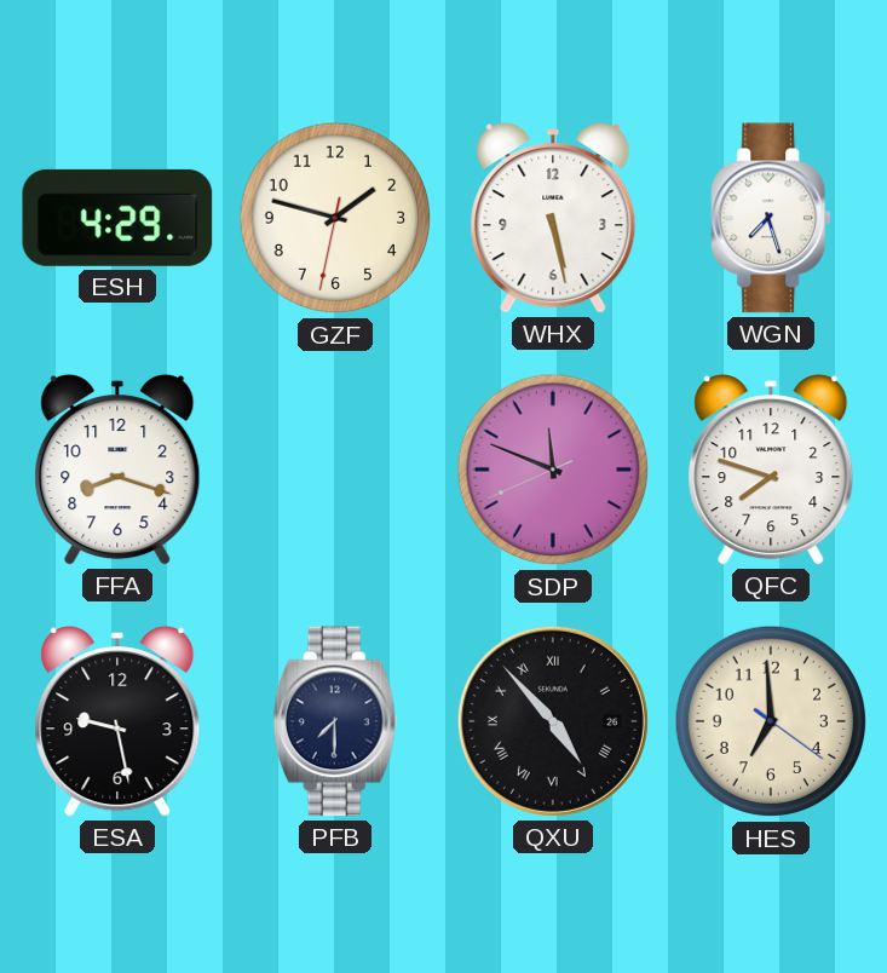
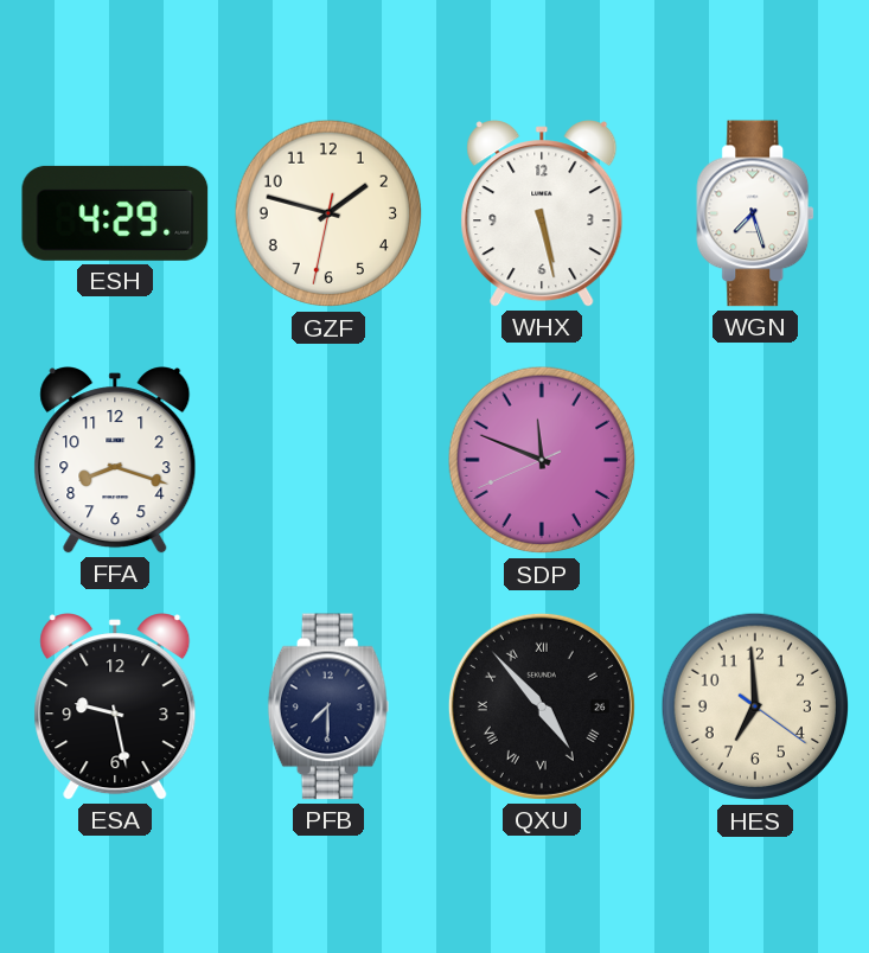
QFC: 7:48 -> none (771, 470)
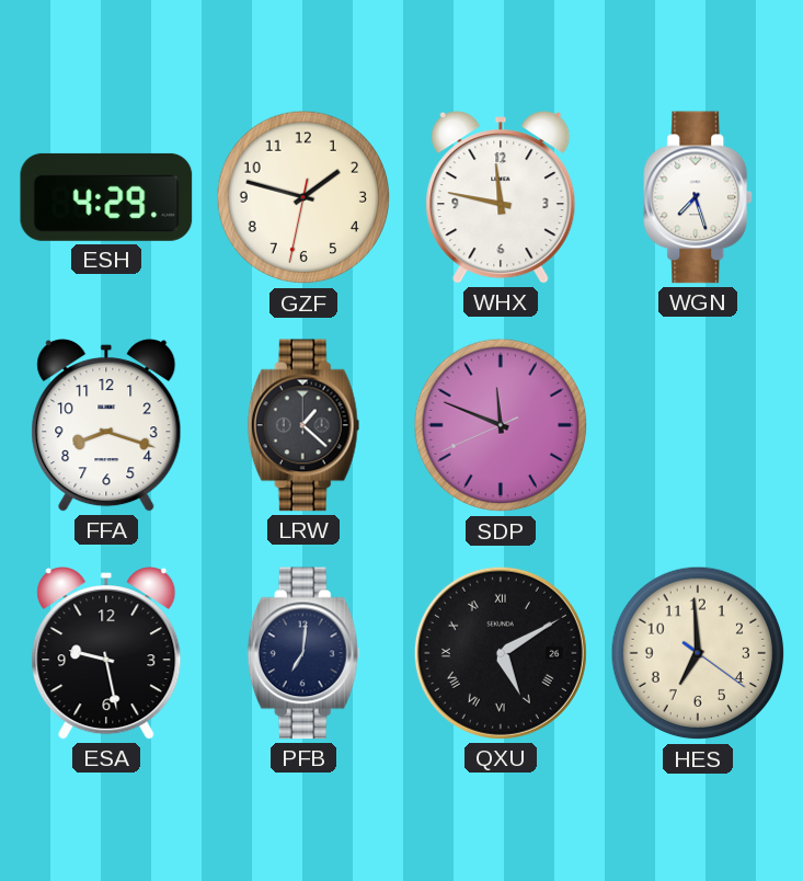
WHX: 5:28 -> 11:47 (501, 197)
LRW: none -> 1:22 (303, 425)
PFB: 7:30 -> 7:01 (303, 653)
QXU: 4:53 -> 5:10 (501, 653)
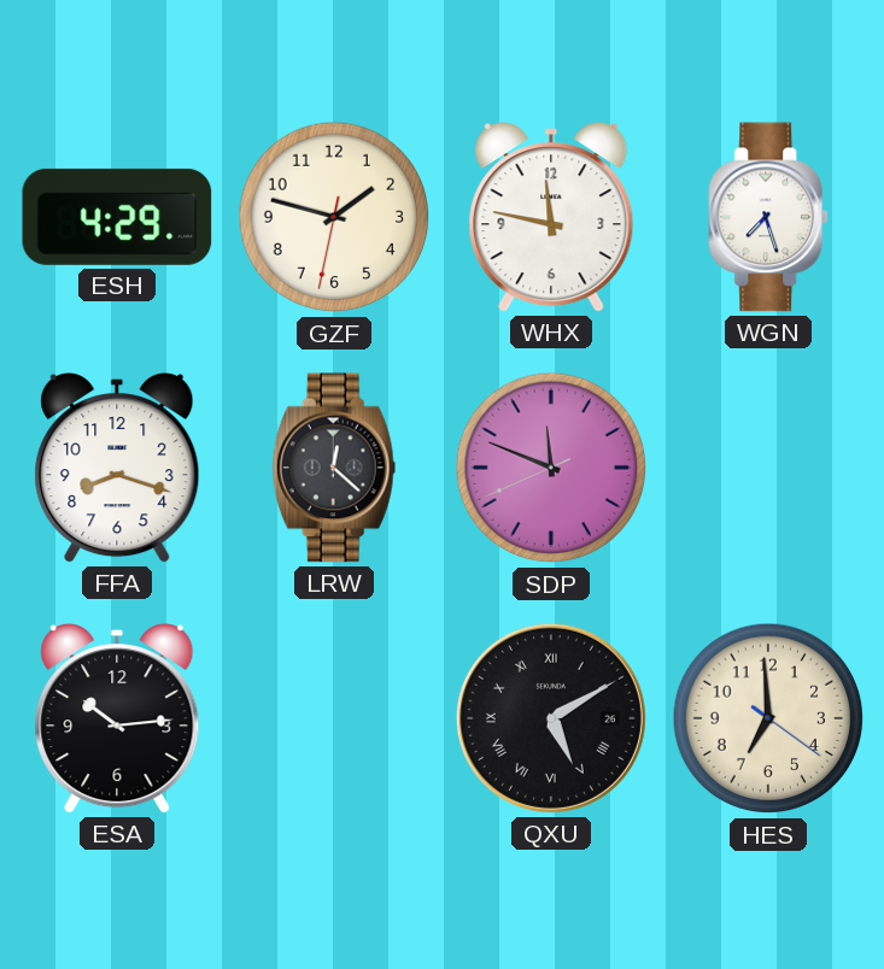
LRW: 1:22 -> 12:22 (334, 468)
ESA: 9:28 -> 10:14 (117, 718)
PFB: 7:01 -> none (303, 653)
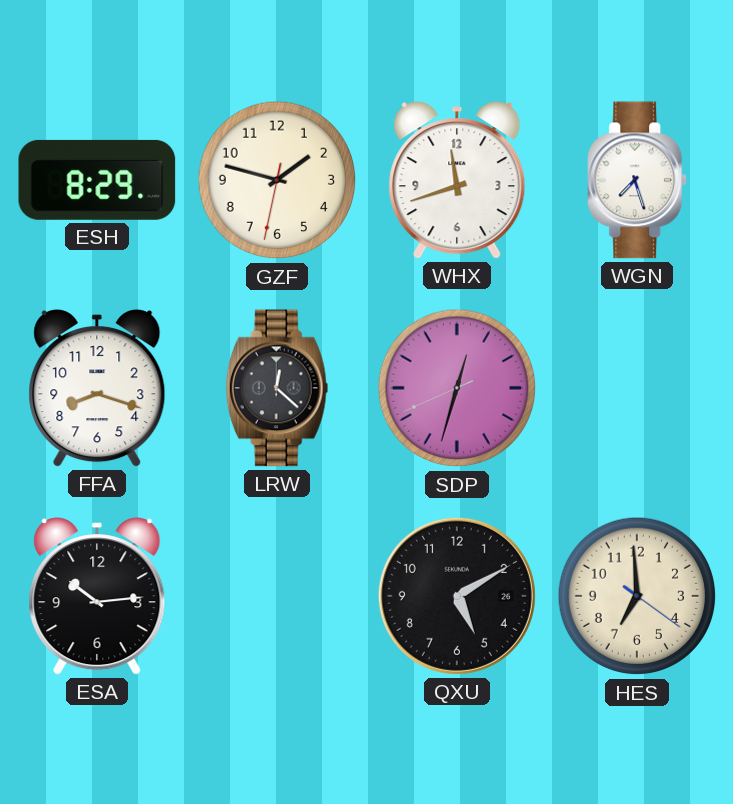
ESH: 4:29 -> 8:29 (97, 180)
WHX: 11:47 -> 11:42 (457, 180)
SDP: 11:48 -> 12:32 (457, 388)
QXU numerals: Roman -> Arabic (457, 596)
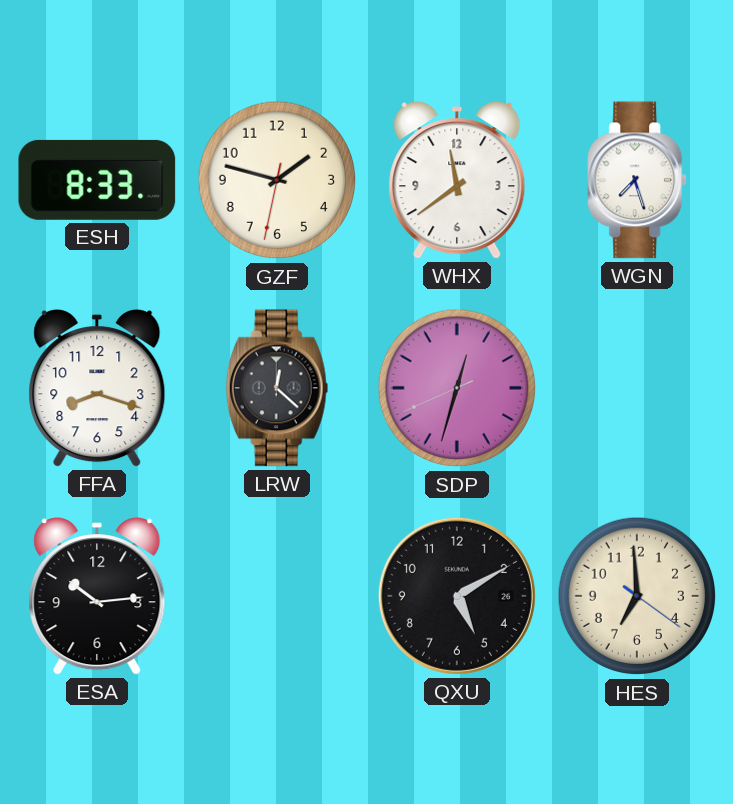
ESH: 8:29 -> 8:33 (97, 180)
WHX: 11:42 -> 11:39 (457, 180)
